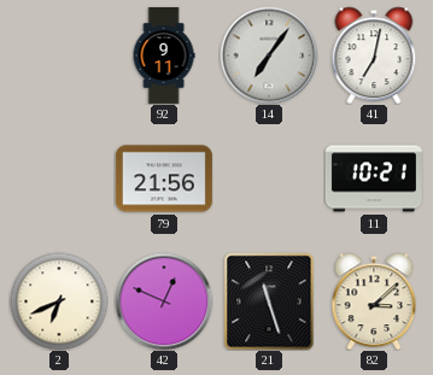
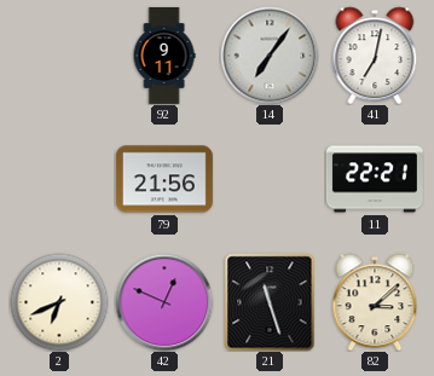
11: 10:21 -> 22:21 (375, 179)
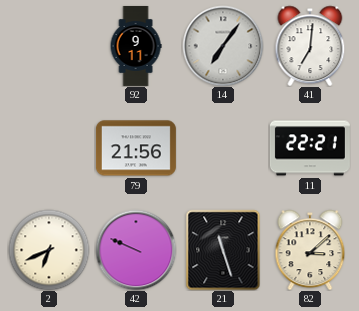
41: 7:02 -> 7:01 (310, 46)
42: 12:49 -> 9:49 (136, 250)
